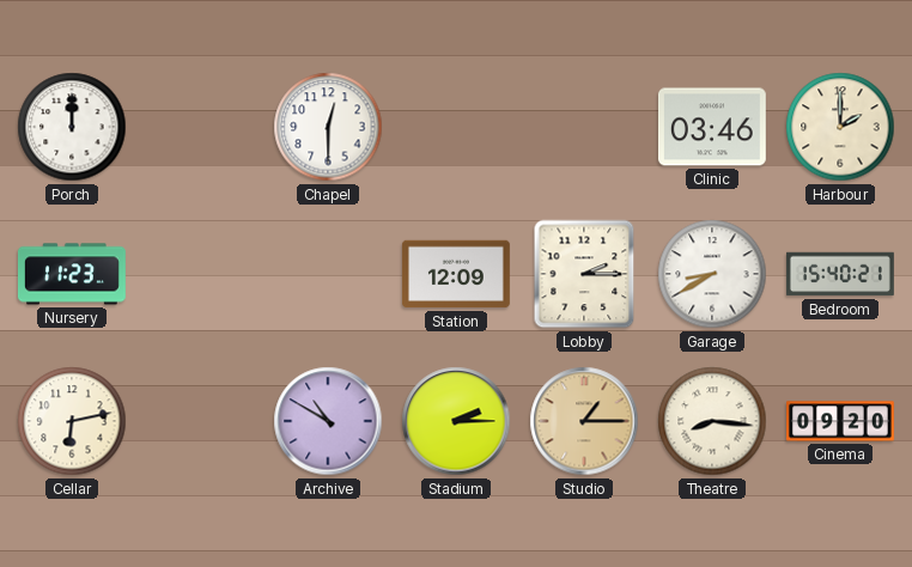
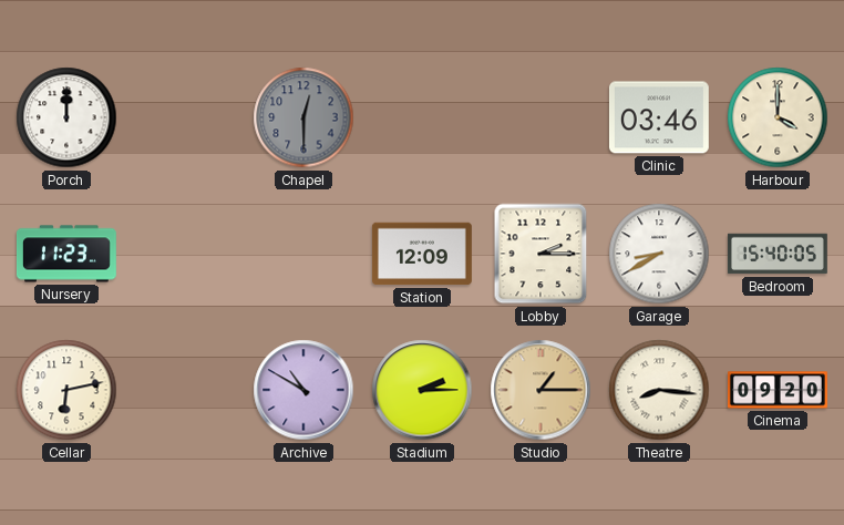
Chapel dial: white -> grey (303, 117)
Harbour: 2:00 -> 4:00 (778, 117)
Bedroom: 15:40:21 -> 15:40:05 (778, 254)
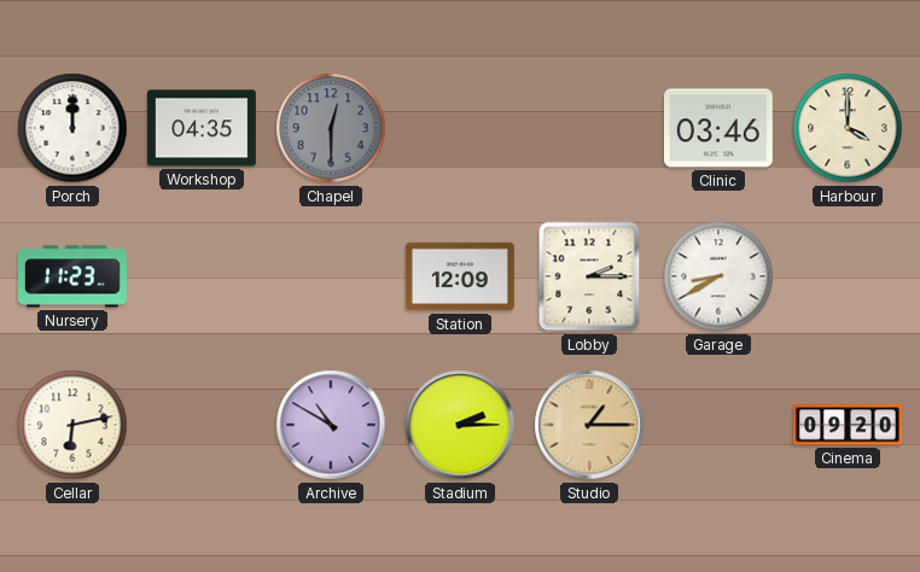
Workshop: none -> 04:35 (202, 128)
Bedroom: 15:40 -> none (778, 254)
Theatre: 8:16 -> none (659, 390)
